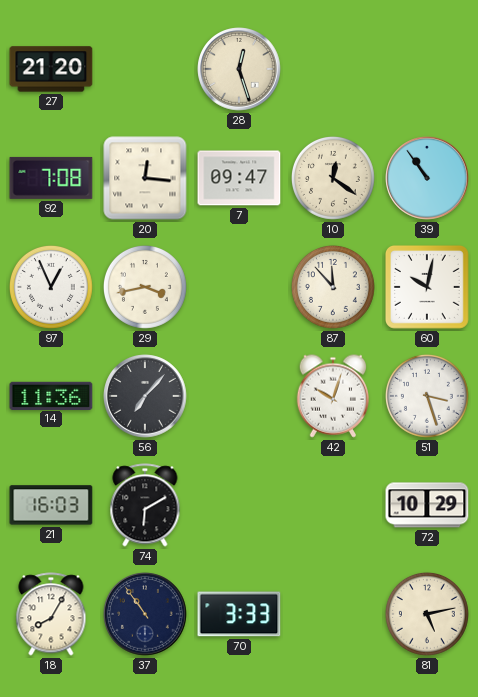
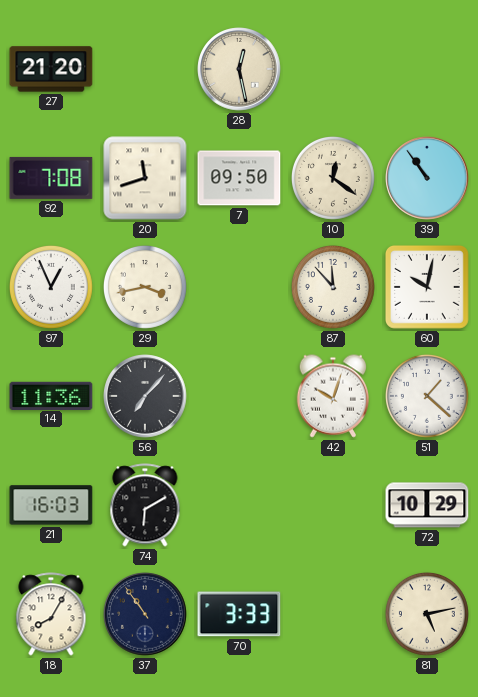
28: 12:27 -> 12:28 (239, 69)
20: 12:16 -> 11:42 (145, 178)
7: 09:47 -> 09:50 (239, 178)
51: 3:27 -> 1:22 (427, 396)
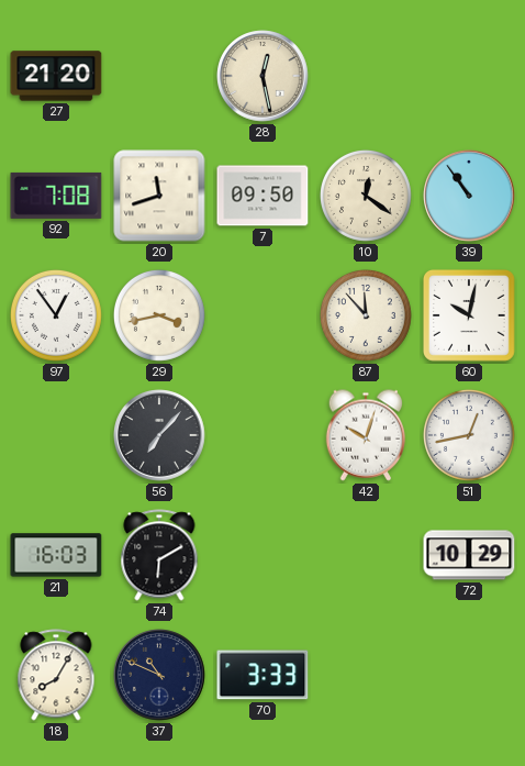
97: 12:56 -> 12:54 (56, 315)
14: 11:36 -> none (51, 395)
51: 1:22 -> 12:43 (469, 435)
37: 10:54 -> 10:49 (159, 675)
81: 5:13 -> none (427, 614)
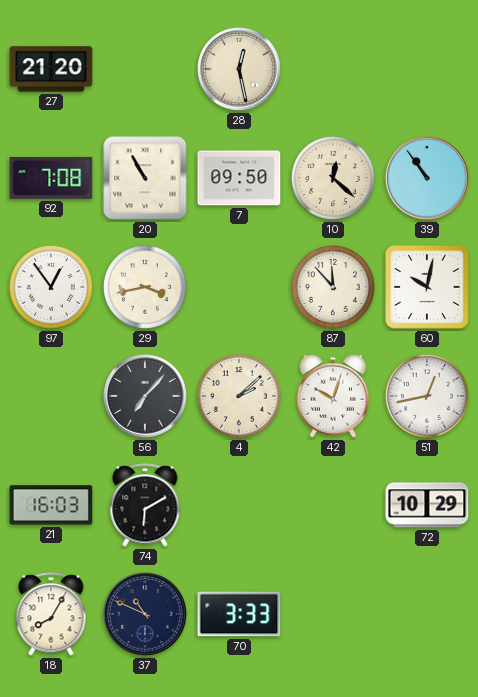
20: 11:42 -> 10:55 (145, 178)
10: 12:21 -> 12:22 (333, 178)
4: none -> 2:08 (239, 396)
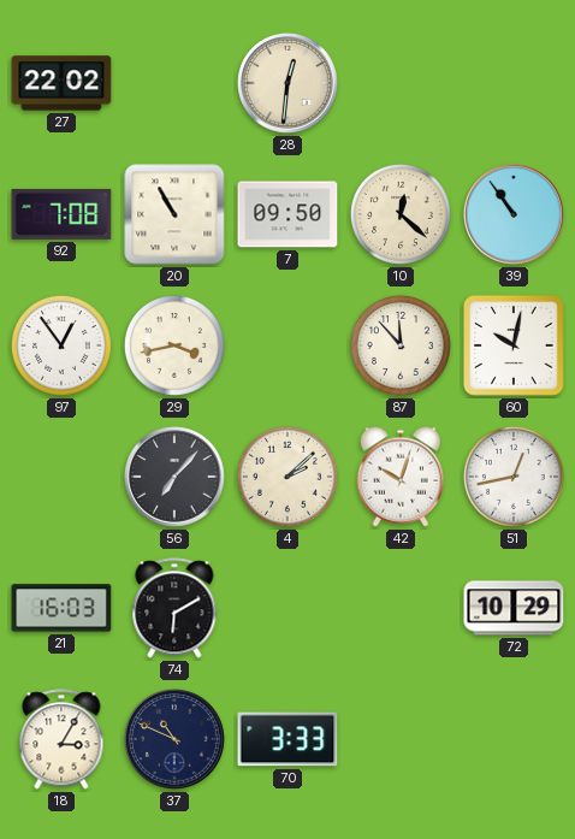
27: 21:20 -> 22:02 (61, 83)
28: 12:28 -> 12:31 (287, 83)
18: 8:05 -> 3:05 (61, 739)
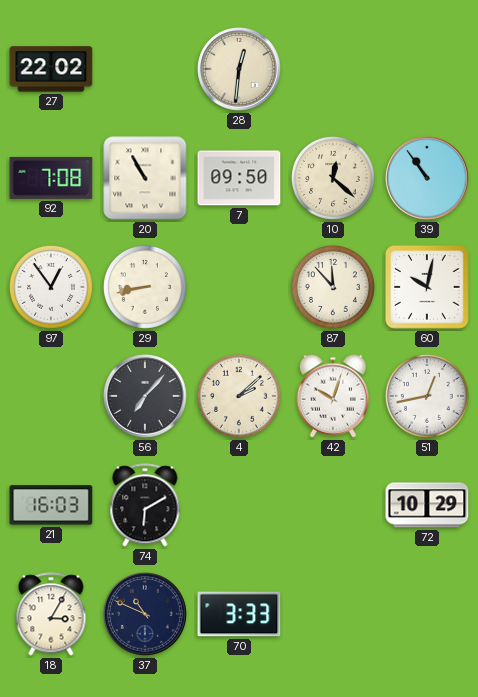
29: 3:43 -> 8:43 (145, 287)
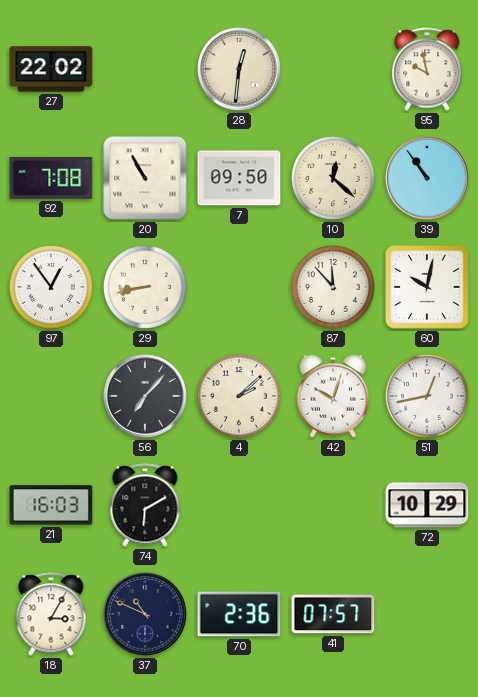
95: none -> 9:58 (427, 69)
70: 3:33 -> 2:36 (239, 614)
41: none -> 07:57 (333, 614)
